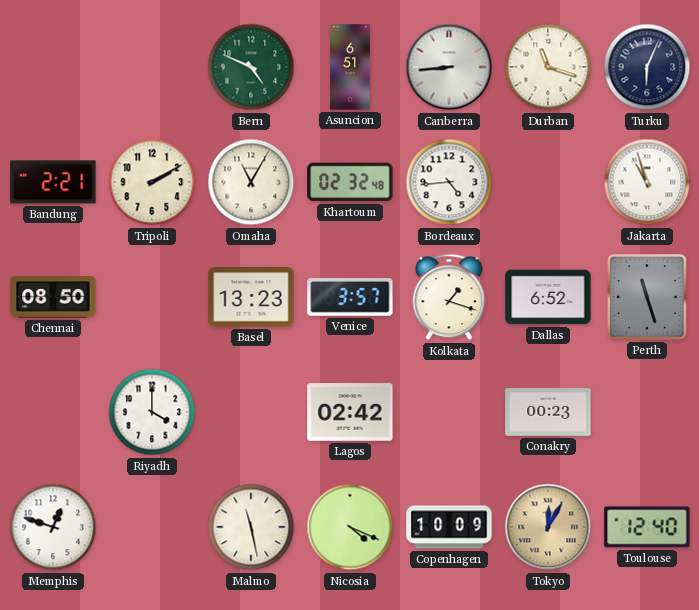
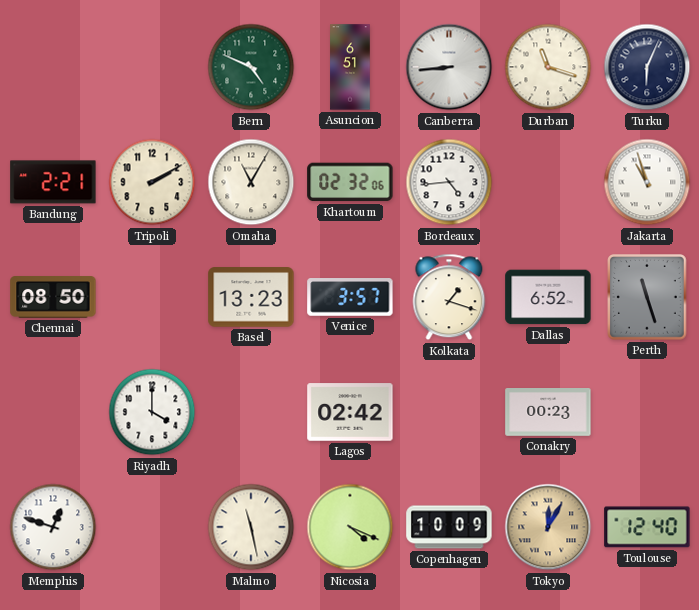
Khartoum: 02:32:48 -> 02:32:06 (350, 182)
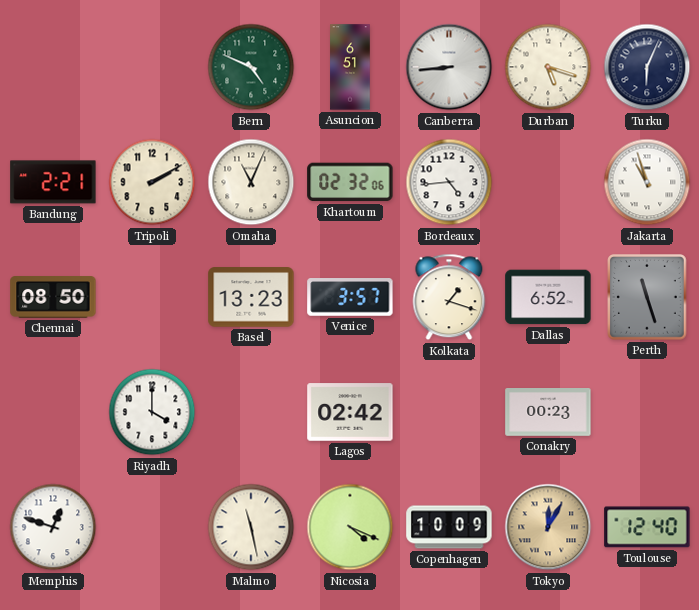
Durban: 11:18 -> 5:18 (548, 67)
Omaha: 11:05 -> 11:04 (251, 182)
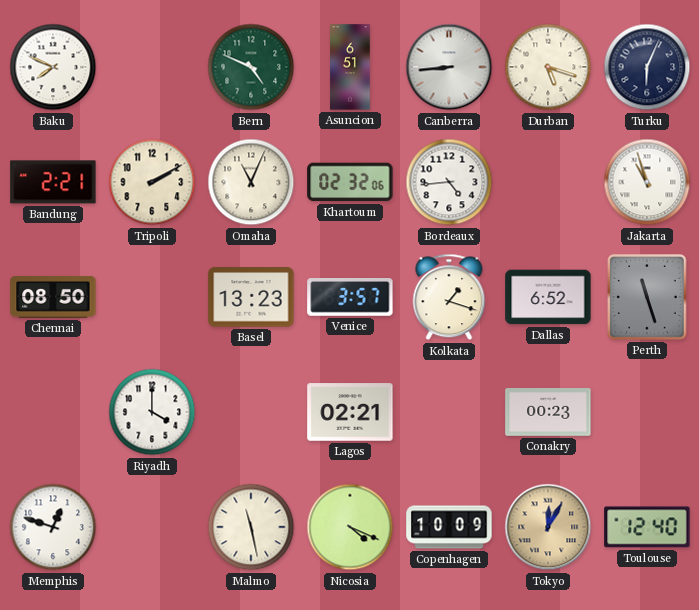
Baku: none -> 7:49 (53, 67)
Lagos: 02:42 -> 02:21 (350, 412)
